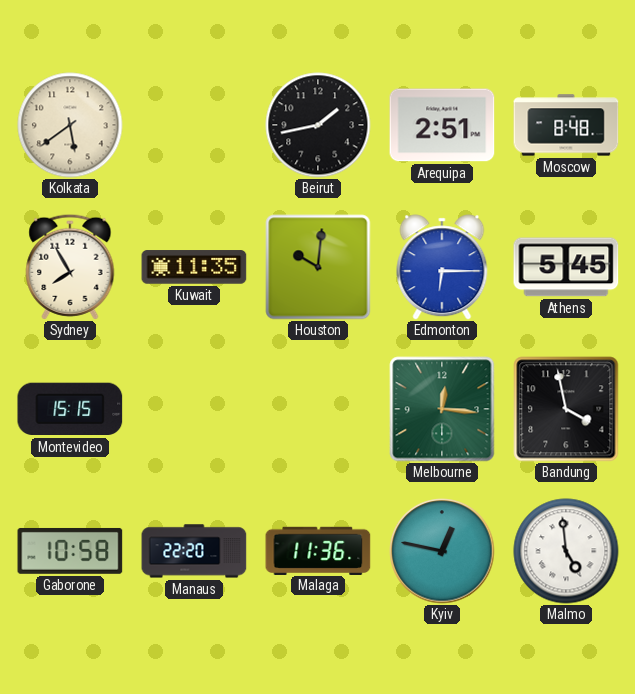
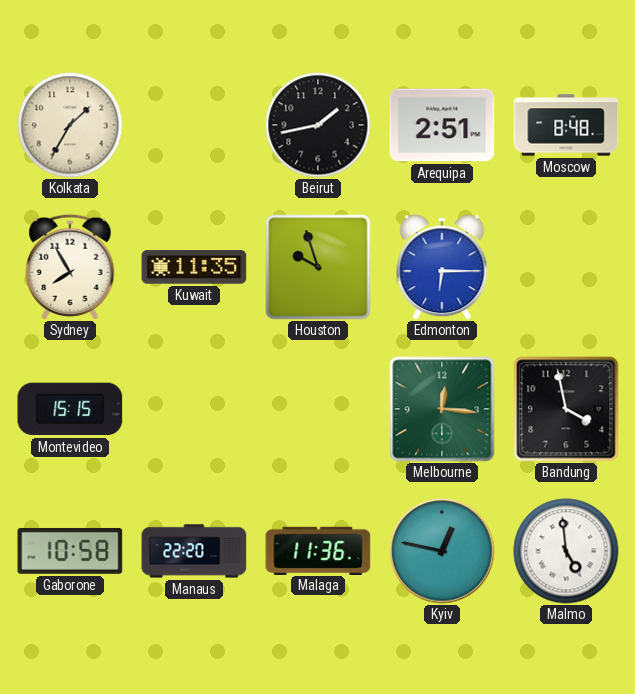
Kolkata: 5:39 -> 1:35 (70, 125)
Houston: 10:01 -> 9:57 (318, 267)
Athens: 5:45 -> none (566, 267)
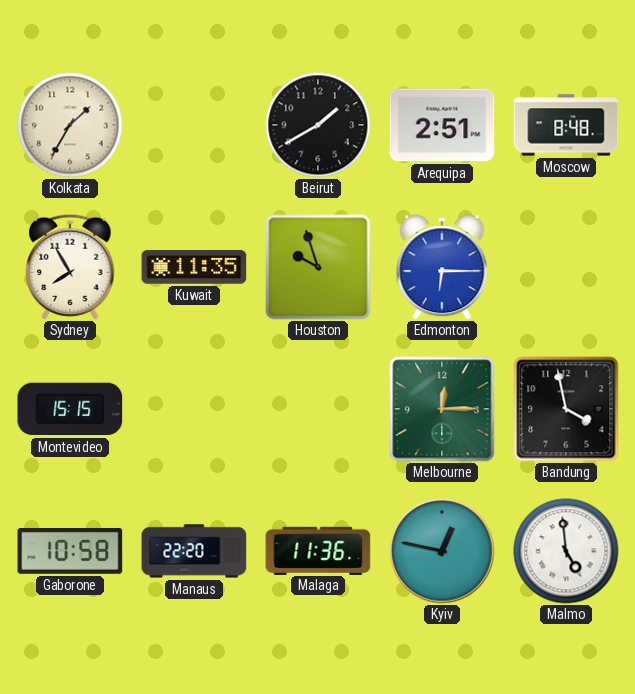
Beirut: 1:43 -> 1:40 (318, 125)
Melbourne: 12:16 -> 12:15 (442, 409)
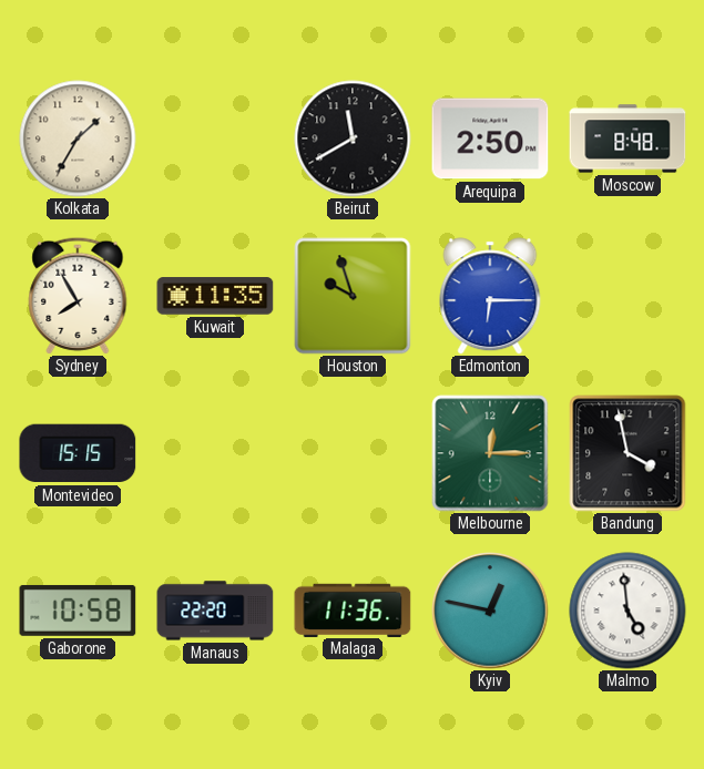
Beirut: 1:40 -> 11:40 (353, 139)
Arequipa: 2:51 -> 2:50 (490, 139)
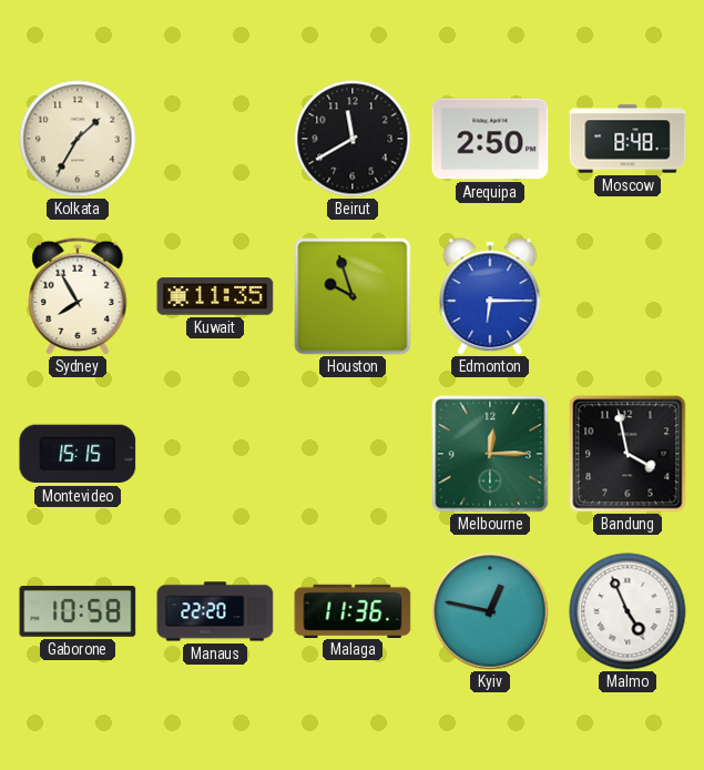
Malmo: 4:59 -> 4:56 (628, 611)
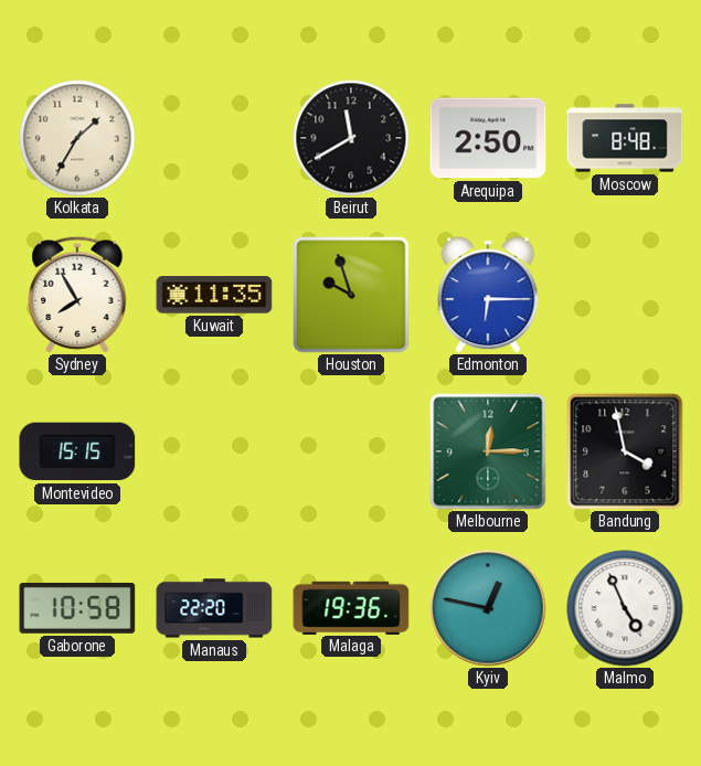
Malaga: 11:36 -> 19:36 (351, 607)
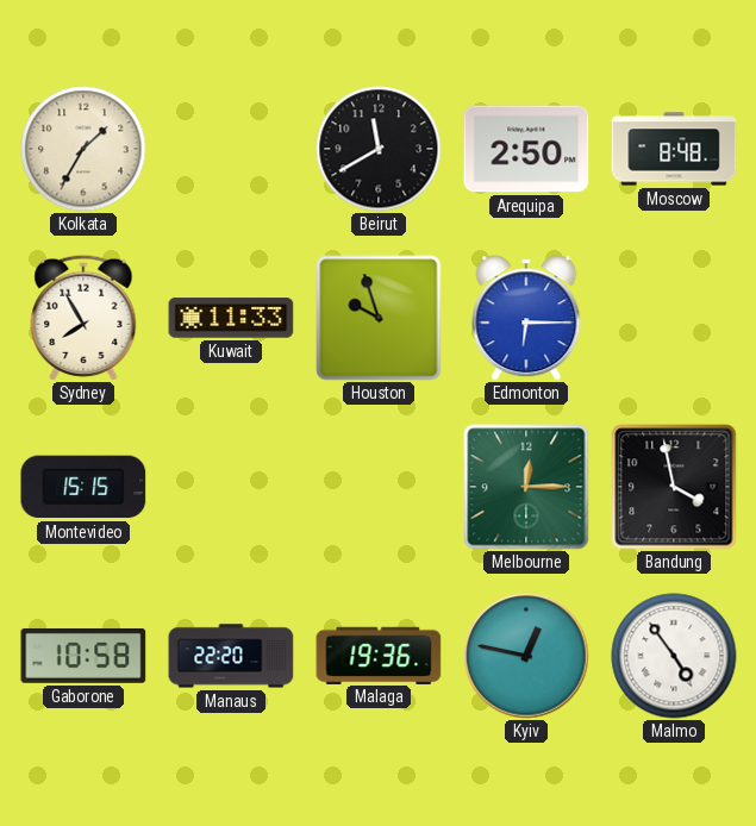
Kuwait: 11:35 -> 11:33 (231, 318)
Malmo: 4:56 -> 4:54 (674, 656)
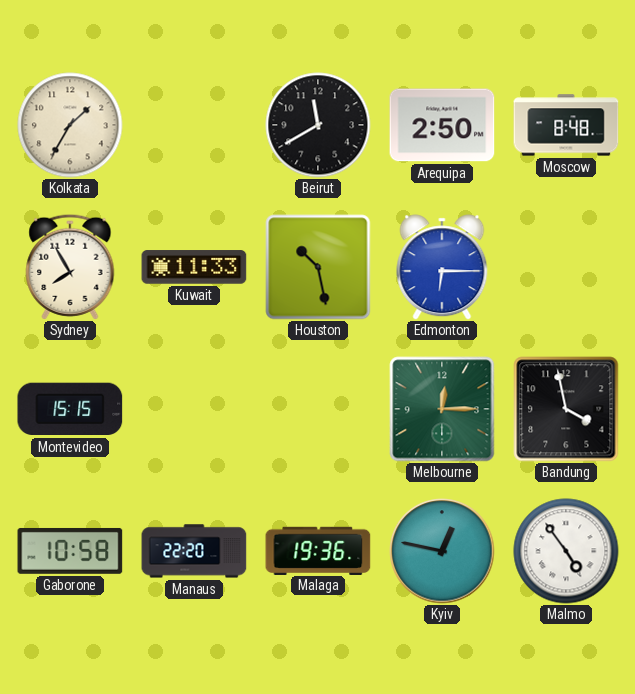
Houston: 9:57 -> 10:28 (318, 267)
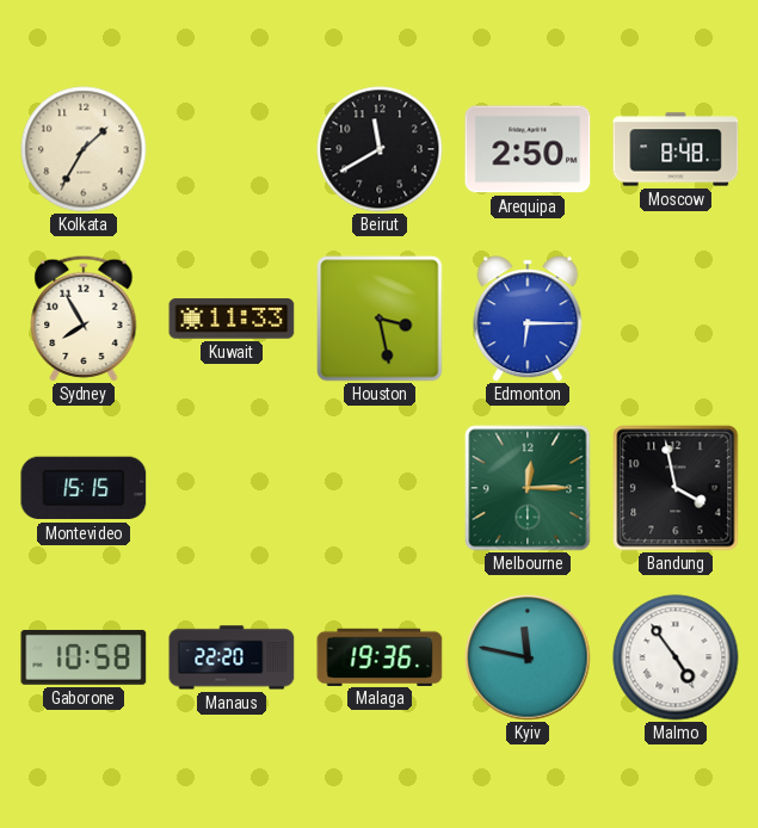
Houston: 10:28 -> 3:28 (380, 319)
Kyiv: 12:47 -> 11:47 (528, 657)
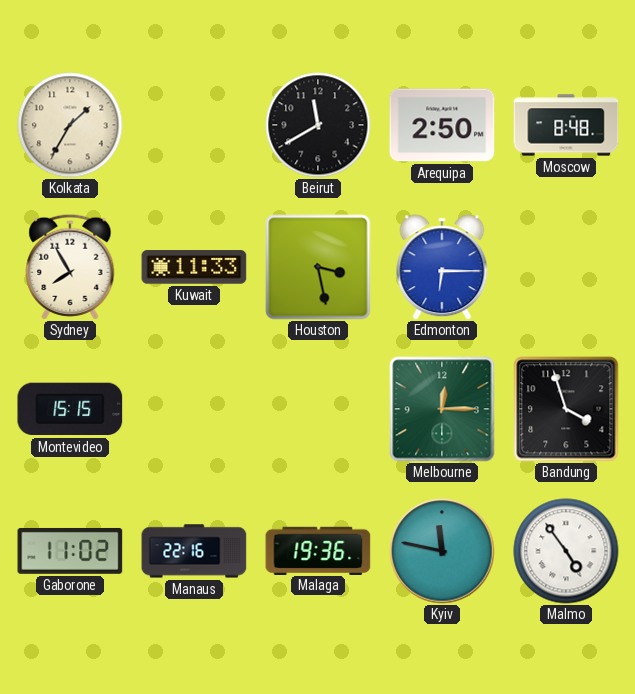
Bandung: 3:58 -> 3:57 (566, 409)
Gaborone: 10:58 -> 11:02 (70, 551)
Manaus: 22:20 -> 22:16 (194, 551)
